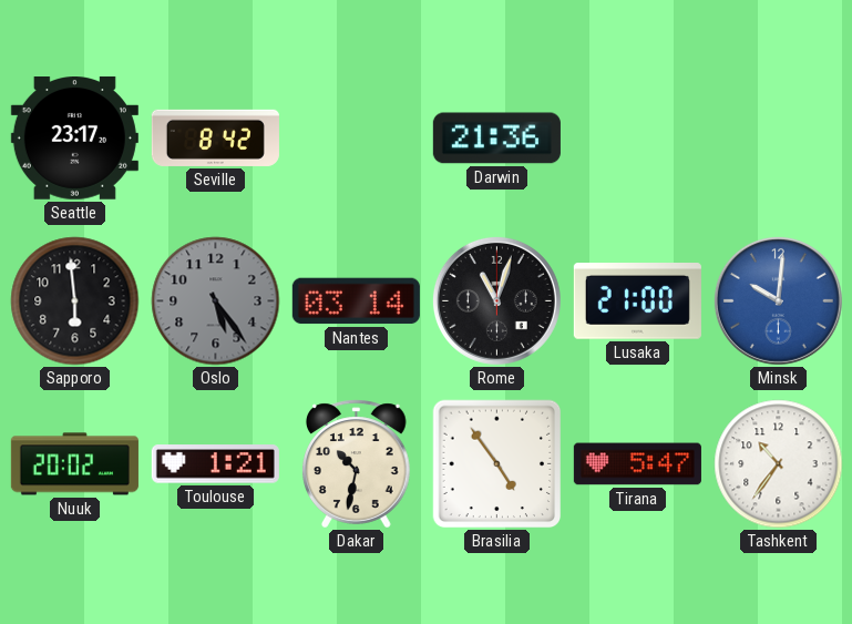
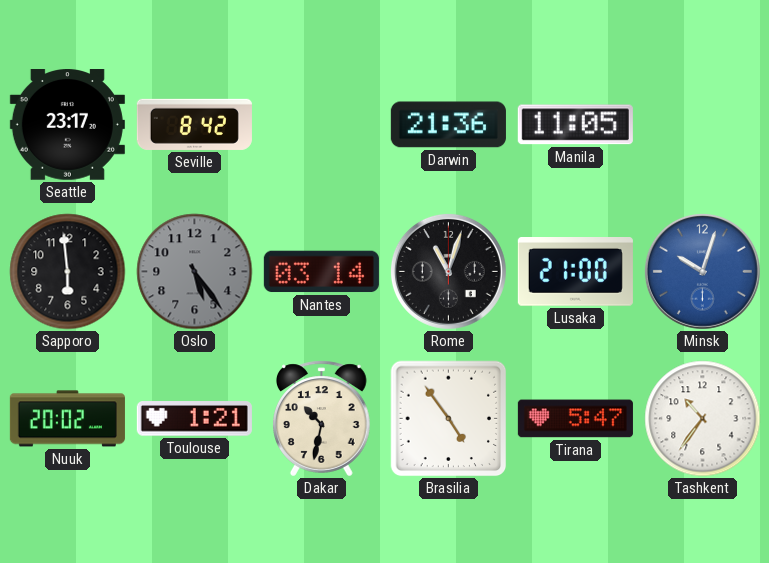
Manila: none -> 11:05 (575, 125)
Minsk: 10:01 -> 10:03 (702, 271)
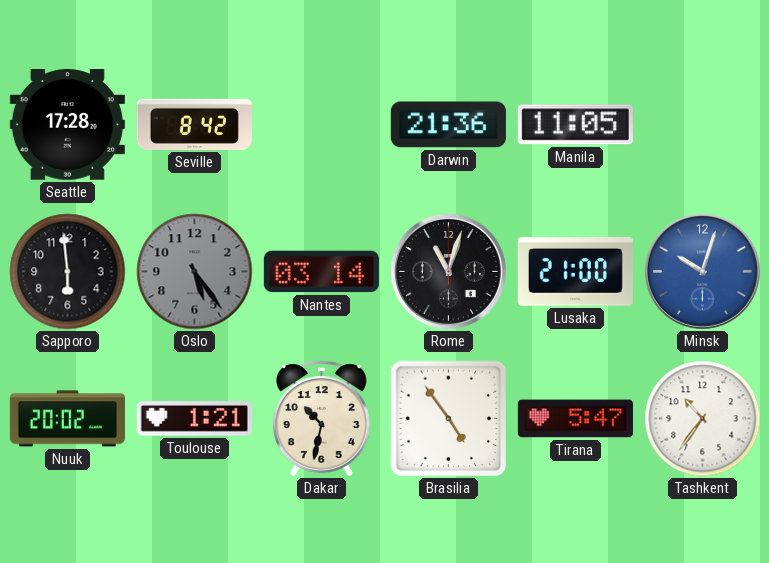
Seattle: 23:17 -> 17:28 (67, 125)
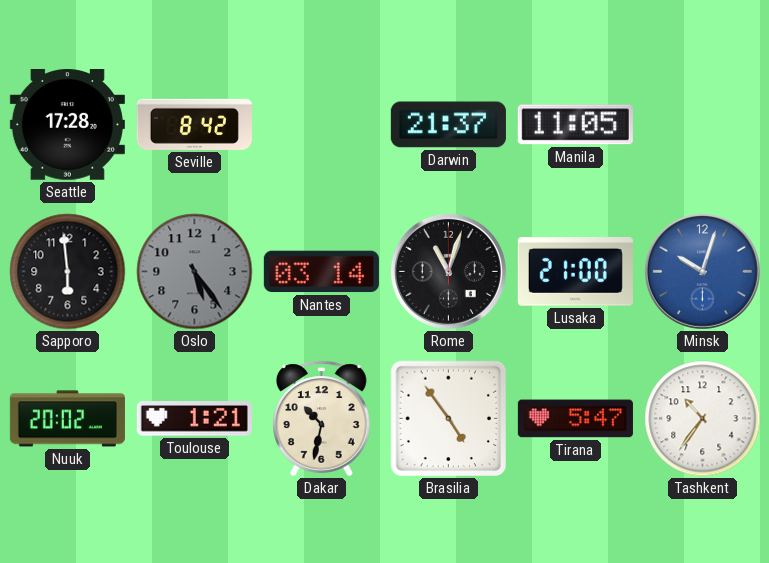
Darwin: 21:36 -> 21:37 (448, 125)
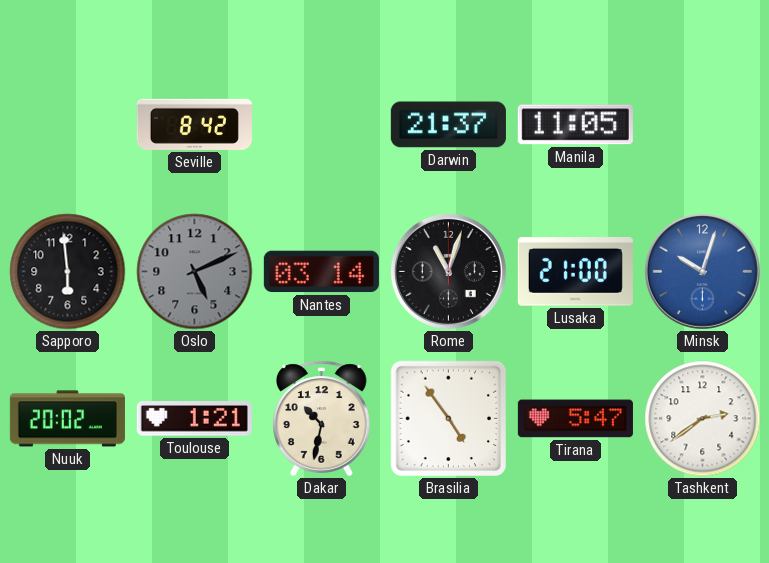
Seattle: 17:28 -> none (67, 125)
Oslo: 5:24 -> 5:11 (195, 272)
Tashkent: 10:36 -> 2:39 (703, 419)
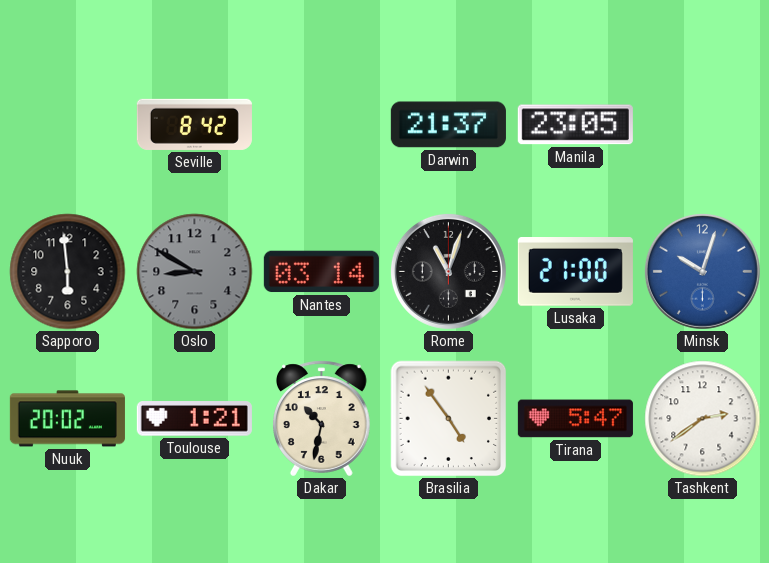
Manila: 11:05 -> 23:05 (575, 125)
Oslo: 5:11 -> 8:50 (195, 272)
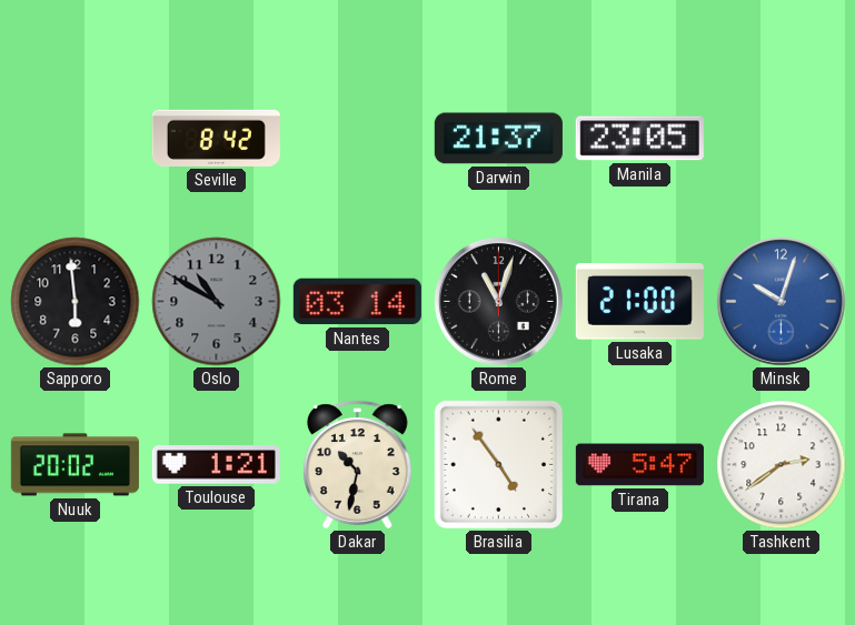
Oslo: 8:50 -> 10:50 (217, 302)
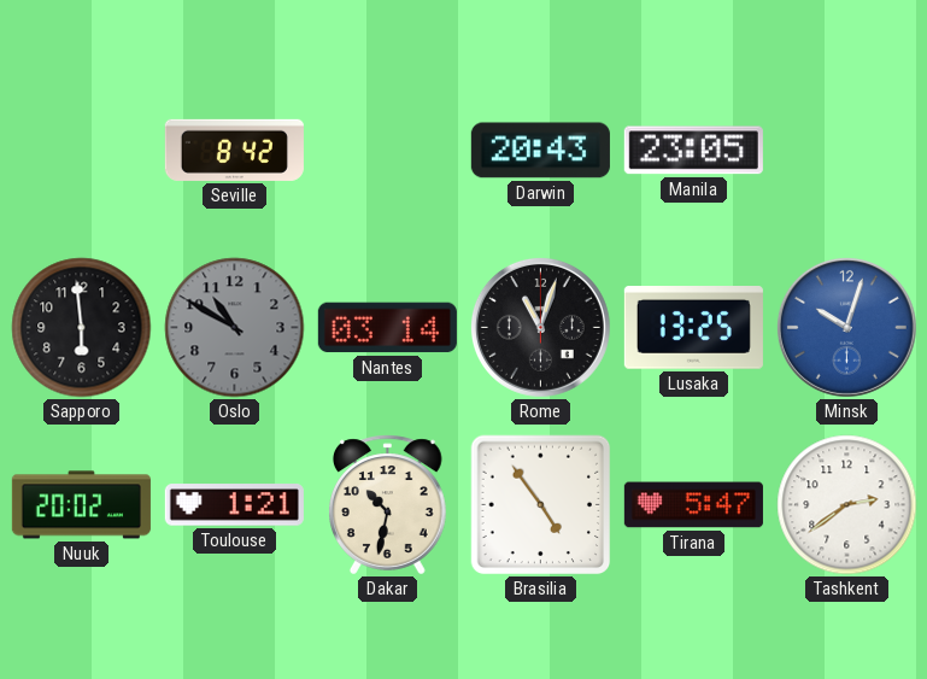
Darwin: 21:37 -> 20:43 (540, 151)
Lusaka: 21:00 -> 13:25 (693, 328)
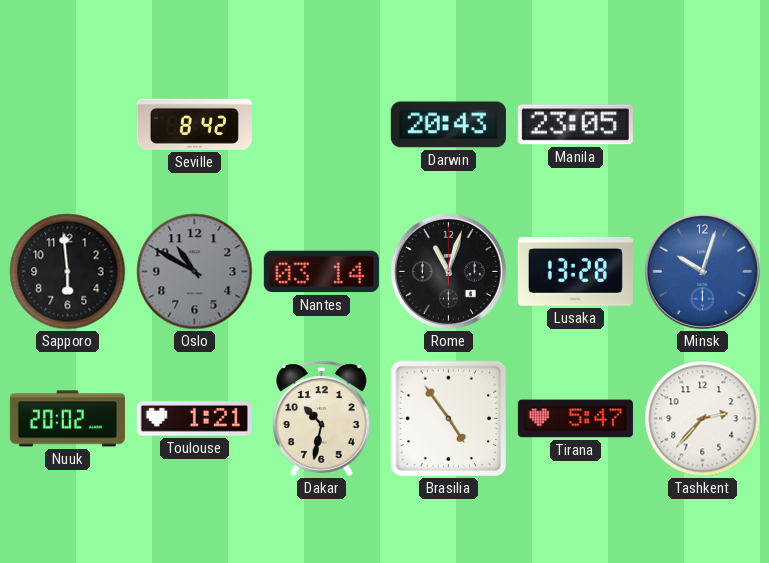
Lusaka: 13:25 -> 13:28 (575, 272)
Tashkent: 2:39 -> 2:37 (703, 419)
